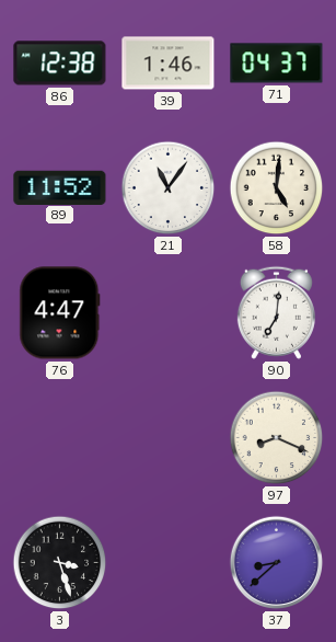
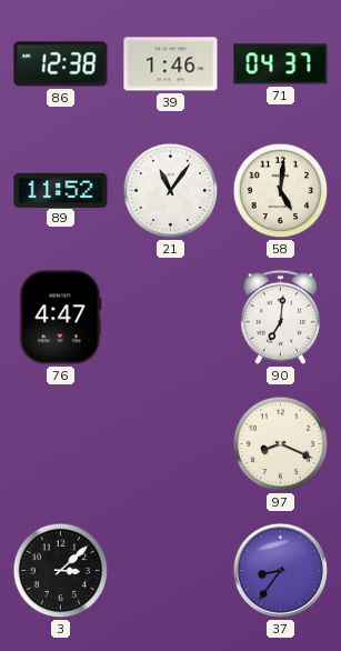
3: 3:27 -> 3:08 (61, 571)
37: 8:38 -> 8:36 (281, 571)
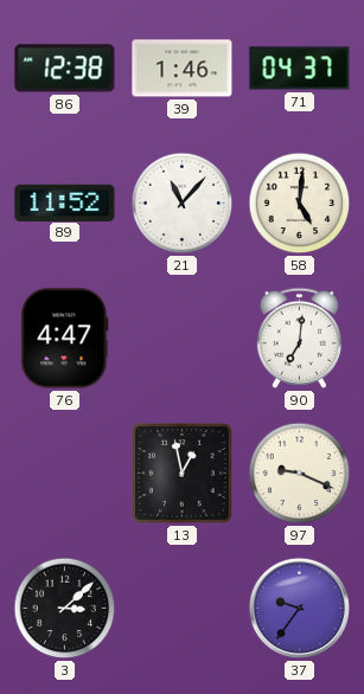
21: 11:06 -> 11:07 (183, 204)
13: none -> 12:58 (183, 474)
97: 8:19 -> 9:19 (300, 474)
37: 8:36 -> 9:36 (300, 609)
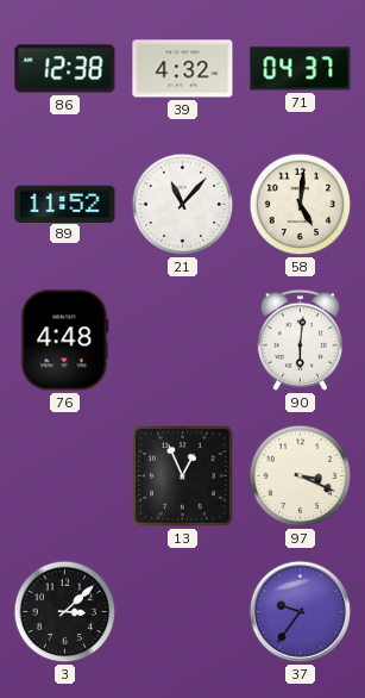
39: 1:46 -> 4:32 (183, 69)
76: 4:47 -> 4:48 (65, 341)
90: 7:01 -> 6:01 (300, 339)
13: 12:58 -> 12:56 (183, 476)
97: 9:19 -> 3:19 (301, 476)
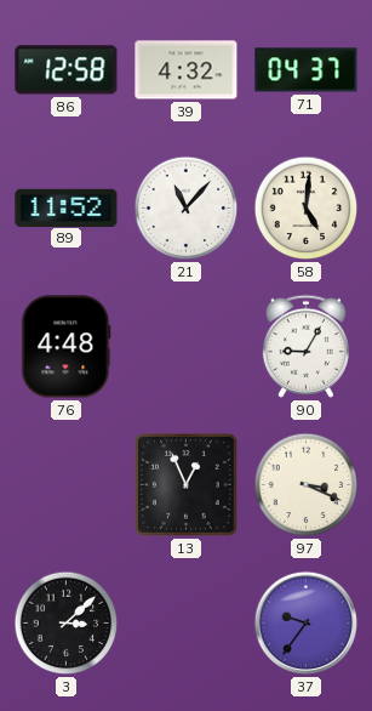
86: 12:38 -> 12:58 (67, 70)
90: 6:01 -> 9:05 (305, 346)
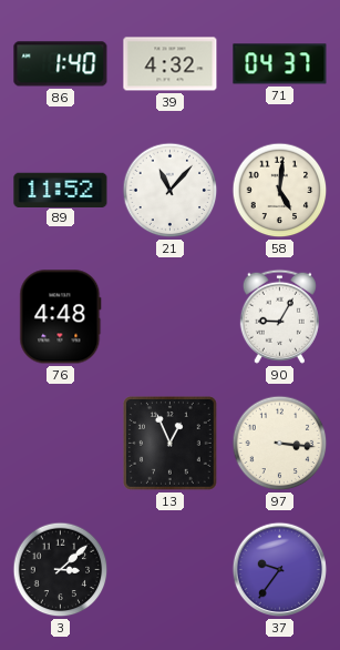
86: 12:58 -> 1:40 (61, 64)
97: 3:19 -> 3:16 (280, 444)
